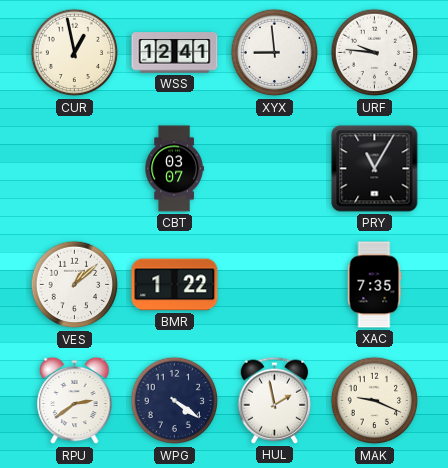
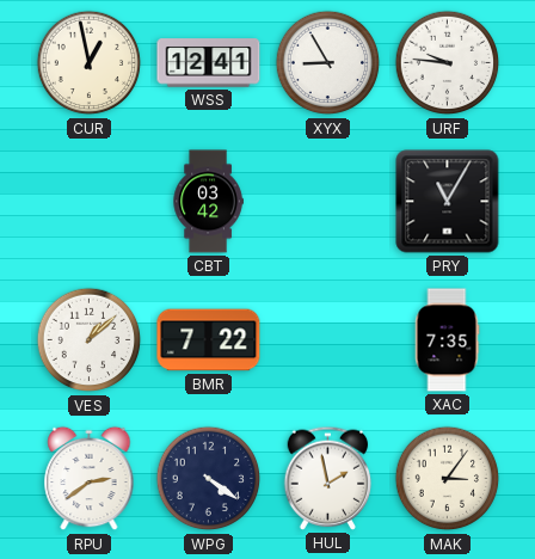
XYX: 8:59 -> 8:55 (328, 63)
CBT: 03:07 -> 03:42 (208, 202)
BMR: 1:22 -> 7:22 (209, 340)
MAK: 9:19 -> 3:06 (448, 479)
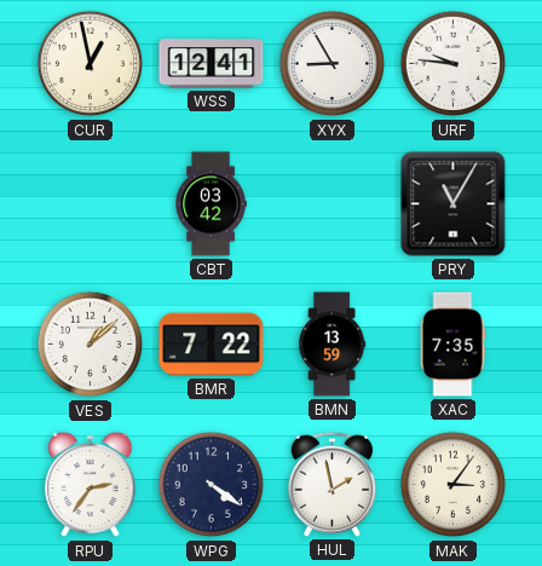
BMN: none -> 13:59 (333, 345)
RPU: 2:39 -> 2:36 (91, 485)
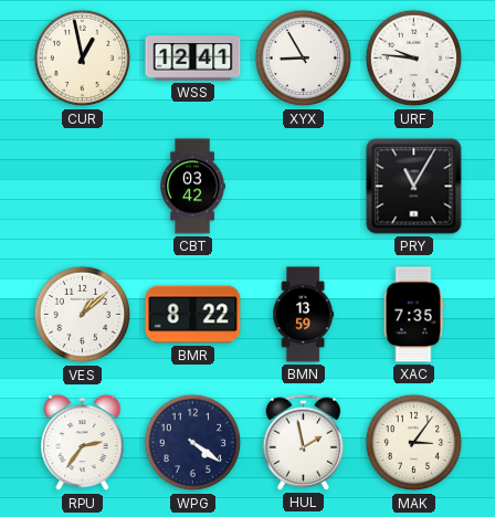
BMR: 7:22 -> 8:22 (193, 315)
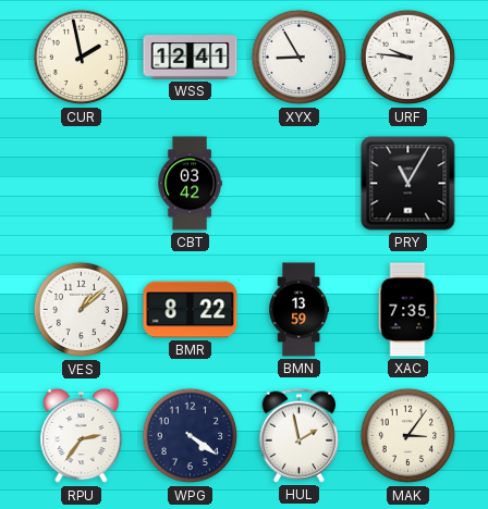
CUR: 12:58 -> 1:58 (82, 58)
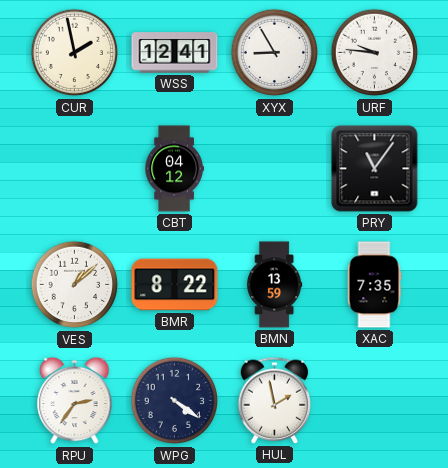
CBT: 03:42 -> 04:12 (174, 169)
PRY: 11:05 -> 11:06 (375, 169)
MAK: 3:06 -> none (408, 436)
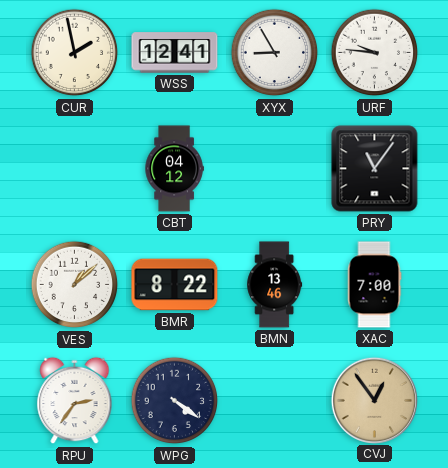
BMN: 13:59 -> 13:46 (275, 285)
XAC: 7:35 -> 7:00 (374, 285)
HUL: 1:58 -> none (275, 400)
CVJ: none -> 12:54 (374, 400)
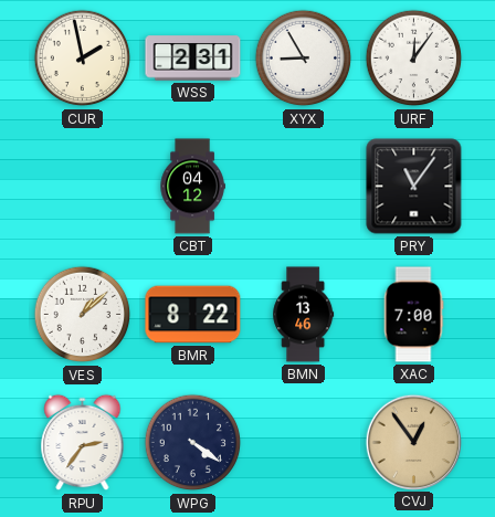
WSS: 12:41 -> 2:31 (193, 59)
URF: 9:46 -> 12:06 (414, 59)
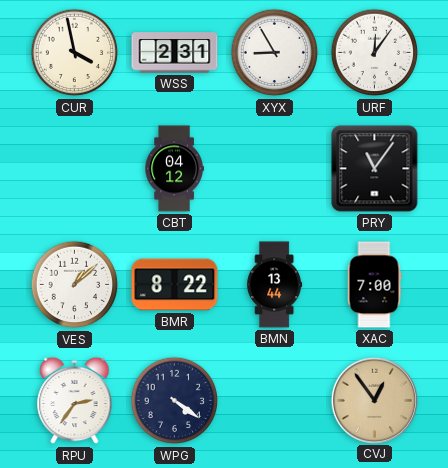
CUR: 1:58 -> 3:58 (75, 53)
BMN: 13:46 -> 13:44 (275, 285)
